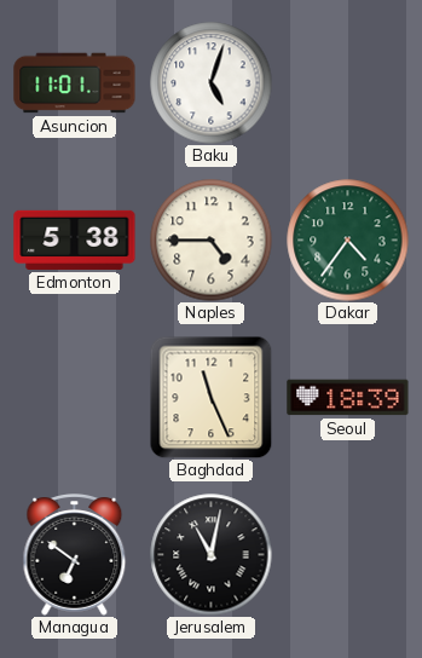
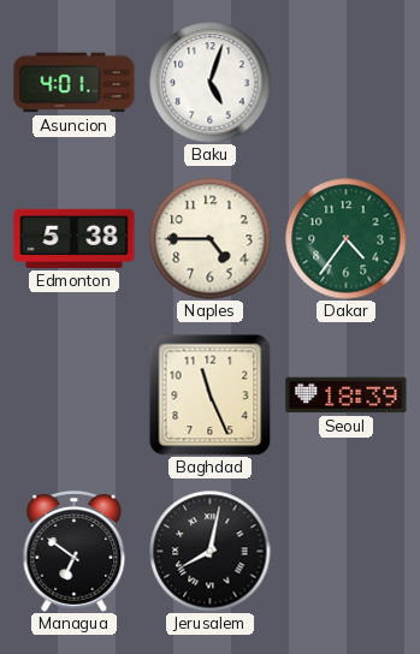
Asuncion: 11:01 -> 4:01 (75, 83)
Jerusalem: 11:02 -> 8:02 (211, 552)
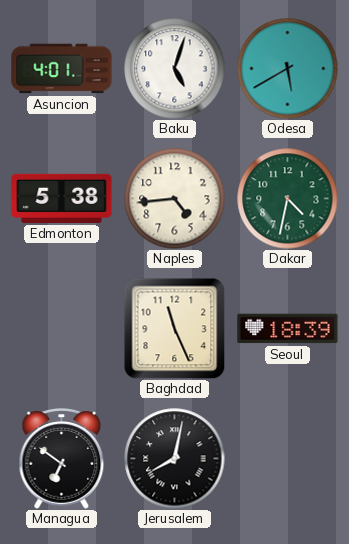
Odesa: none -> 5:40 (288, 69)
Naples: 4:45 -> 4:44 (175, 199)
Dakar: 4:36 -> 4:32 (288, 199)
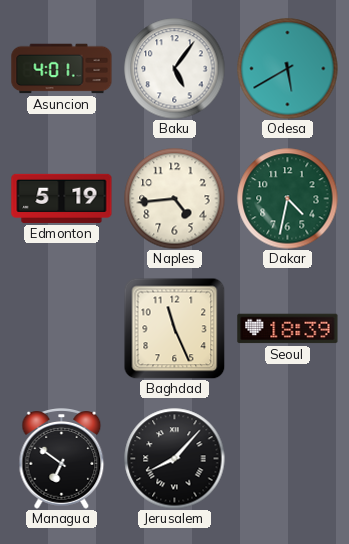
Baku: 5:03 -> 5:06 (175, 69)
Edmonton: 5:38 -> 5:19 (62, 198)
Jerusalem: 8:02 -> 8:07 (175, 459)
